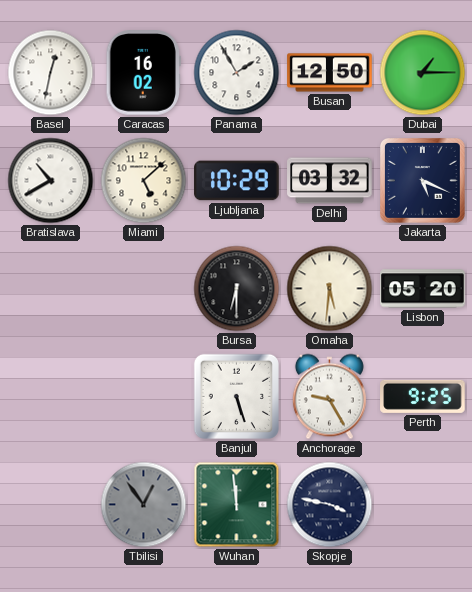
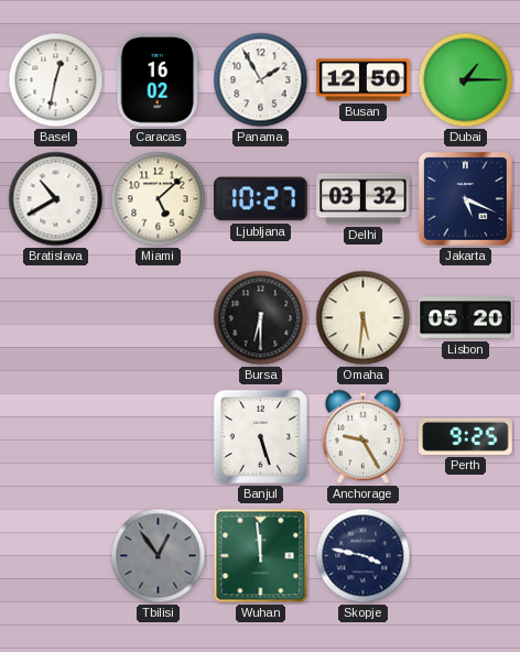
Ljubljana: 10:29 -> 10:27 (261, 199)
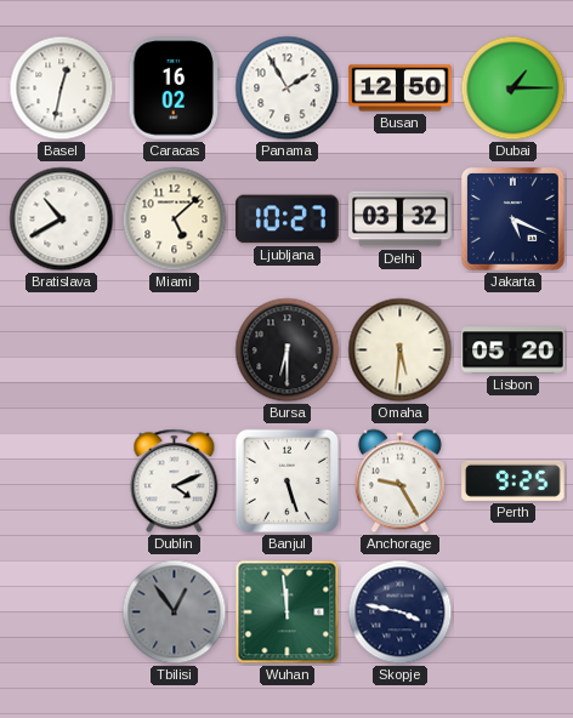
Dublin: none -> 4:11 (175, 481)
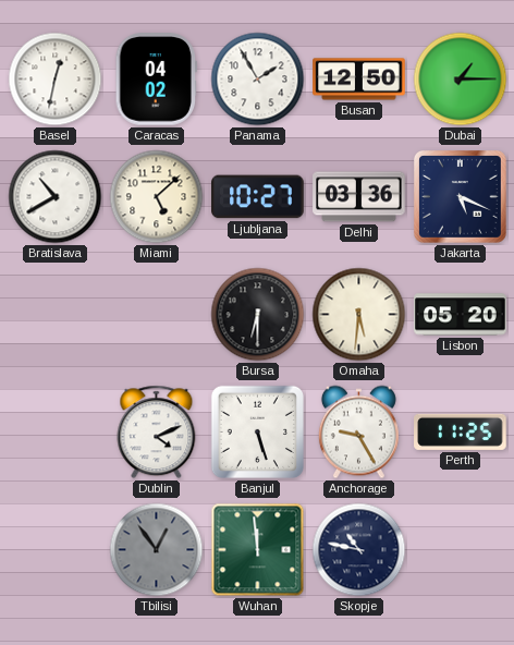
Caracas: 16:02 -> 04:02 (156, 80)
Delhi: 03:32 -> 03:36 (359, 197)
Perth: 9:25 -> 11:25 (461, 431)
Skopje: 3:47 -> 10:47 (359, 550)
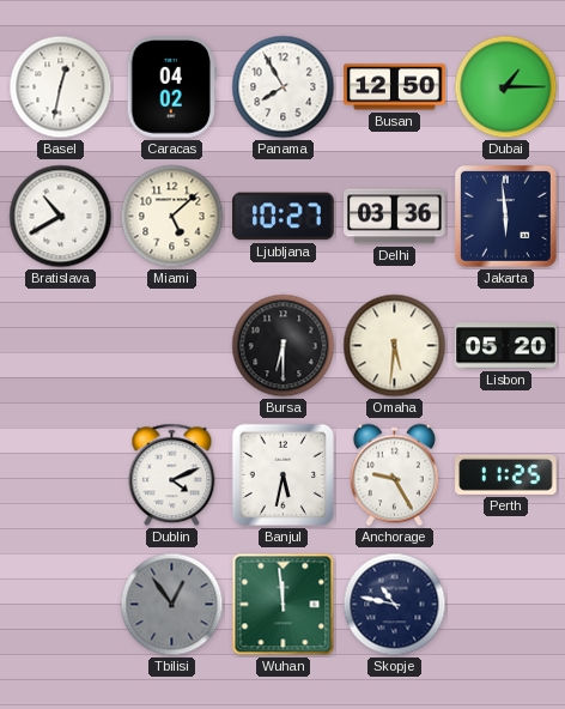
Panama: 1:55 -> 7:55 (284, 87)
Jakarta: 5:19 -> 5:59 (506, 217)
Banjul: 5:27 -> 5:32 (282, 474)
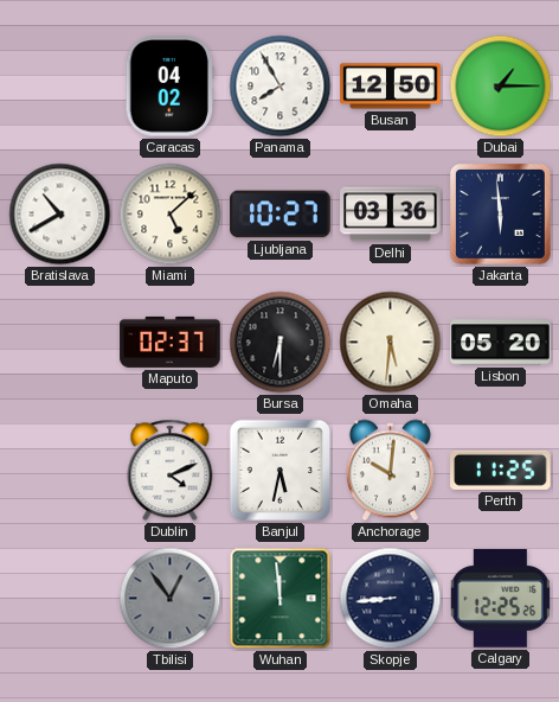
Basel: 12:32 -> none (61, 87)
Maputo: none -> 02:37 (171, 342)
Anchorage: 9:25 -> 10:01 (390, 471)
Skopje: 10:47 -> 8:44 (391, 599)
Calgary: none -> 12:25 (500, 599)
